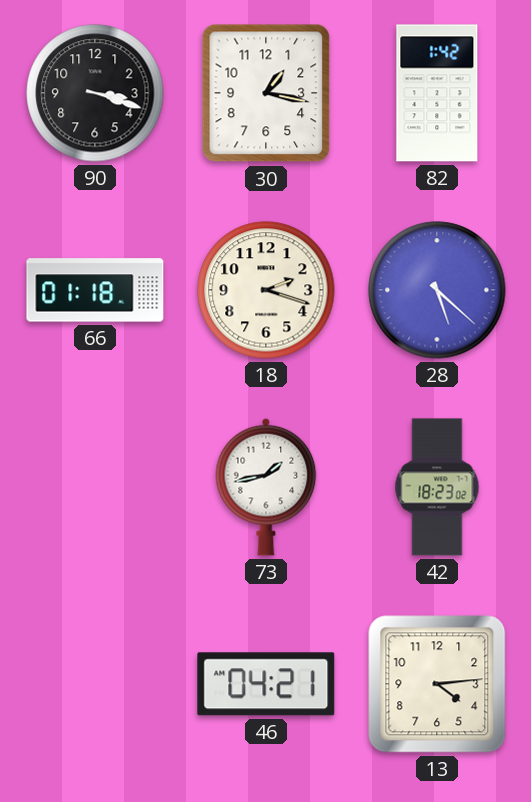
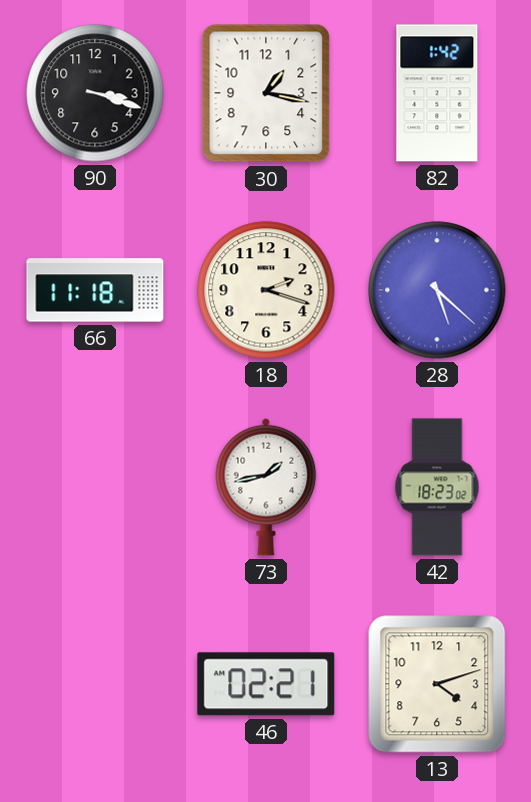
66: 01:18 -> 11:18 (95, 290)
46: 04:21 -> 02:21 (266, 684)
13: 4:14 -> 4:12 (437, 684)
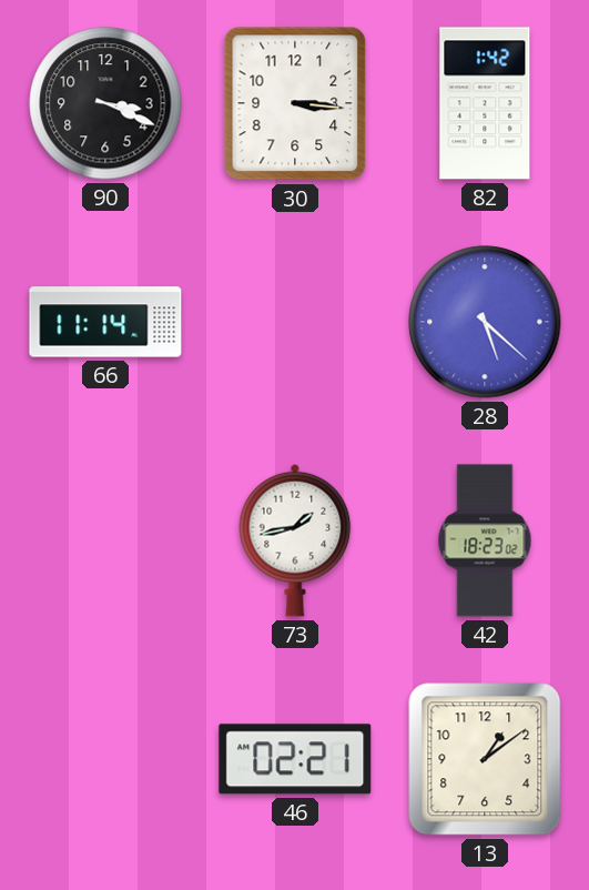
90: 3:18 -> 3:19 (105, 103)
30: 1:17 -> 3:16 (295, 103)
66: 11:18 -> 11:14 (105, 322)
18: 2:18 -> none (266, 290)
13: 4:12 -> 1:09 (485, 759)
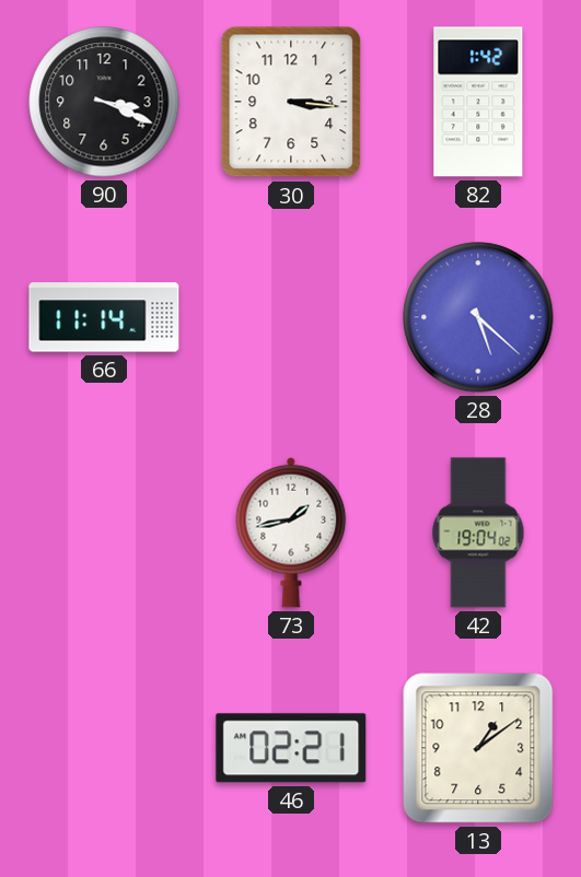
42: 18:23 -> 19:04 (478, 533)
